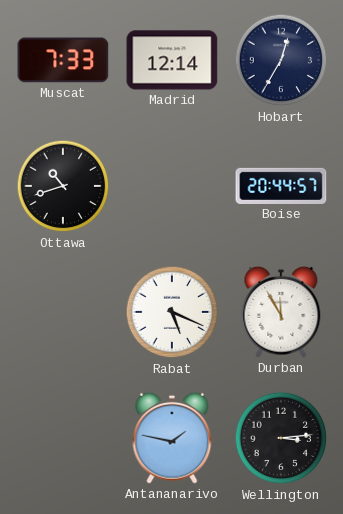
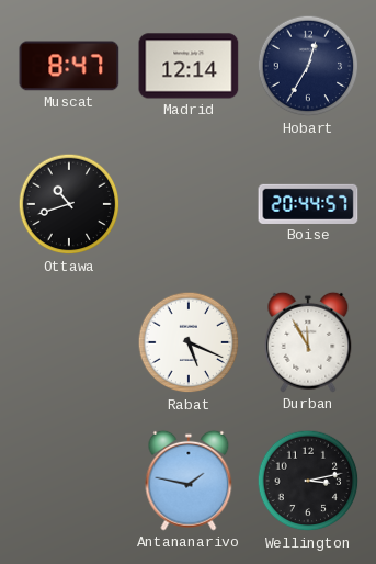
Muscat: 7:33 -> 8:47 (69, 66)
Wellington: 3:14 -> 3:13 (308, 481)
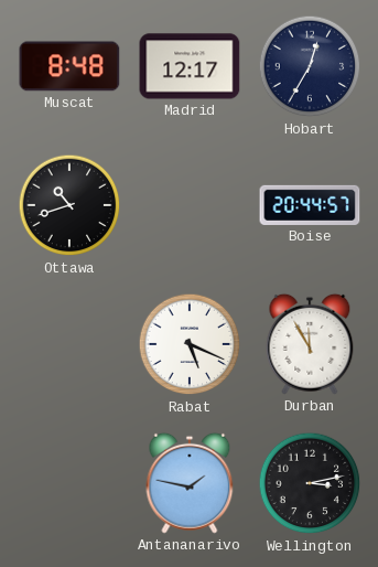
Muscat: 8:47 -> 8:48 (69, 66)
Madrid: 12:14 -> 12:17 (190, 66)
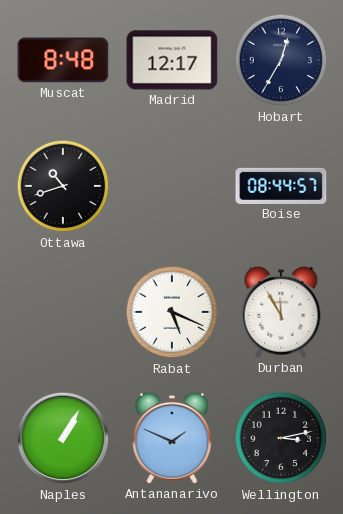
Boise: 20:44 -> 08:44 (281, 186)
Naples: none -> 1:05 (63, 438)
Antananarivo: 1:47 -> 1:49 (172, 438)
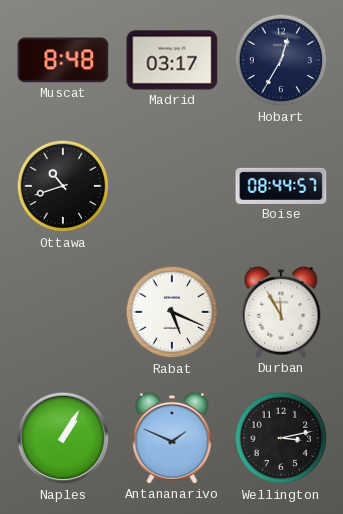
Madrid: 12:17 -> 03:17 (172, 60)
